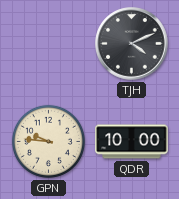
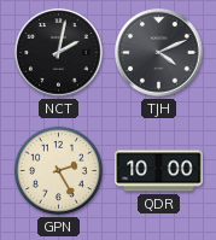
NCT: none -> 2:02 (59, 53)
GPN: 9:46 -> 2:25 (58, 170)
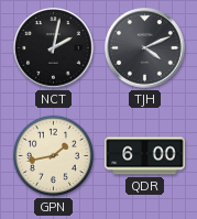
GPN: 2:25 -> 1:43 (53, 155)
QDR: 10:00 -> 6:00 (145, 156)
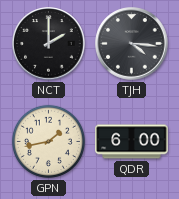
NCT: 2:02 -> 2:00 (49, 44)
TJH: 4:11 -> 4:16 (132, 44)
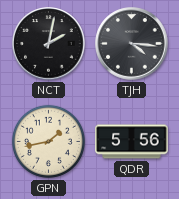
NCT: 2:00 -> 2:02 (49, 44)
QDR: 6:00 -> 5:56 (132, 142)
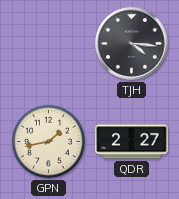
NCT: 2:02 -> none (49, 44)
QDR: 5:56 -> 2:27 (132, 142)
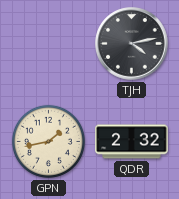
TJH: 4:16 -> 4:13 (132, 44)
QDR: 2:27 -> 2:32 (132, 142)
